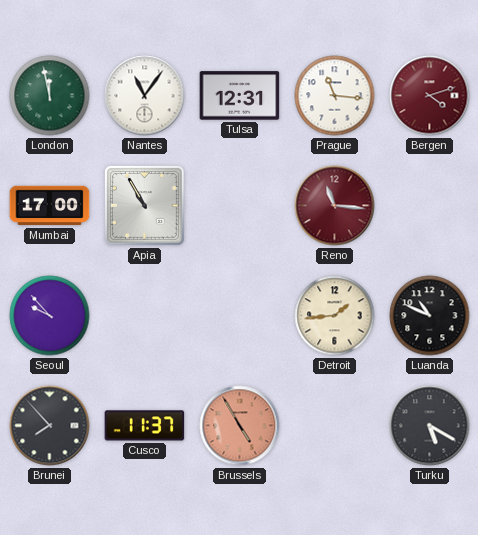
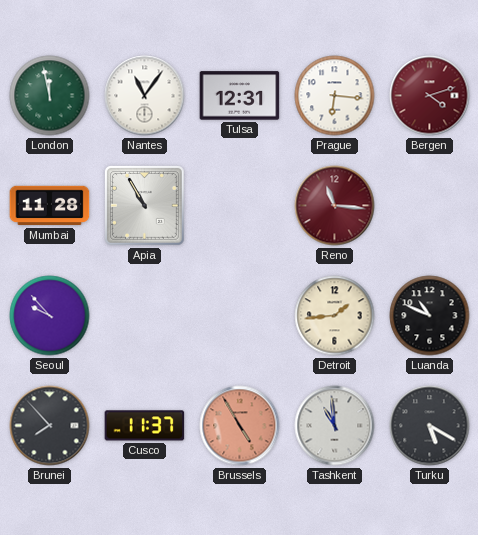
Prague: 11:16 -> 6:16 (335, 96)
Mumbai: 17:00 -> 11:28 (50, 206)
Tashkent: none -> 10:59 (335, 426)
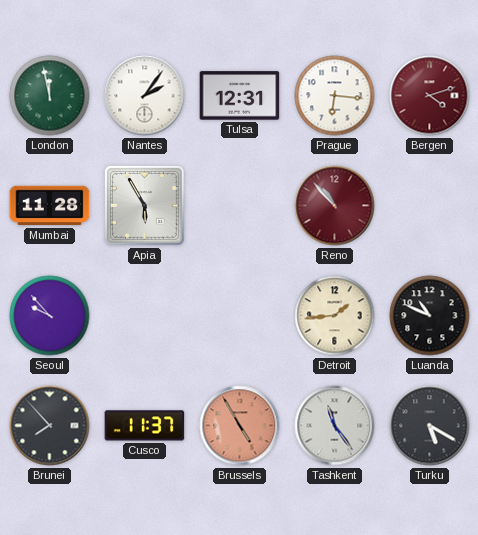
Nantes: 11:06 -> 2:06 (145, 96)
Apia: 10:55 -> 5:55 (144, 205)
Reno: 11:16 -> 10:53 (335, 206)
Tashkent: 10:59 -> 11:24 (335, 426)
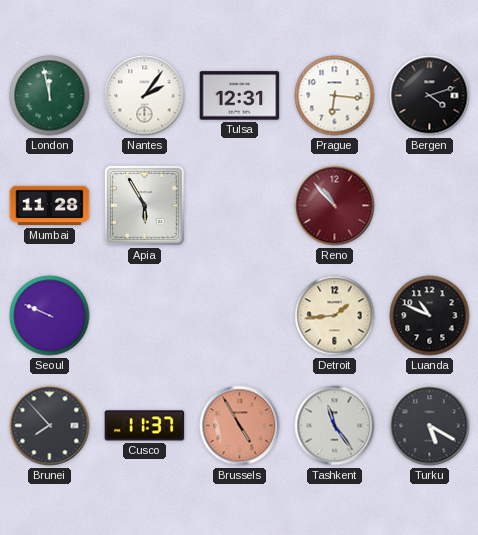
Bergen dial: burgundy -> black (430, 96)
Seoul: 9:53 -> 9:49 (50, 316)
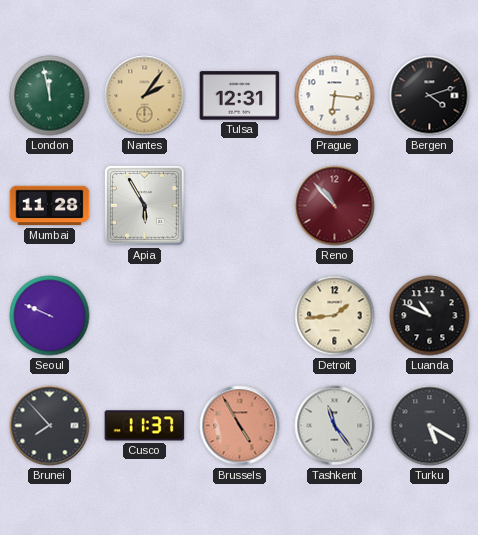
Nantes dial: white -> champagne (145, 96)
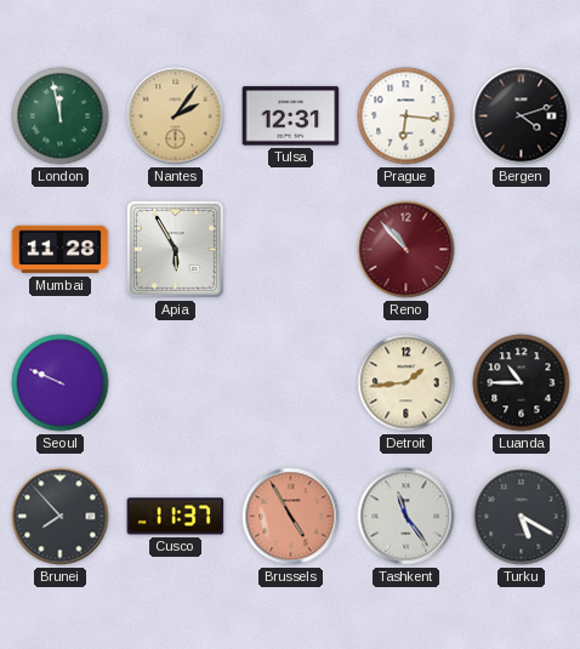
Luanda: 10:49 -> 10:45 (522, 383)
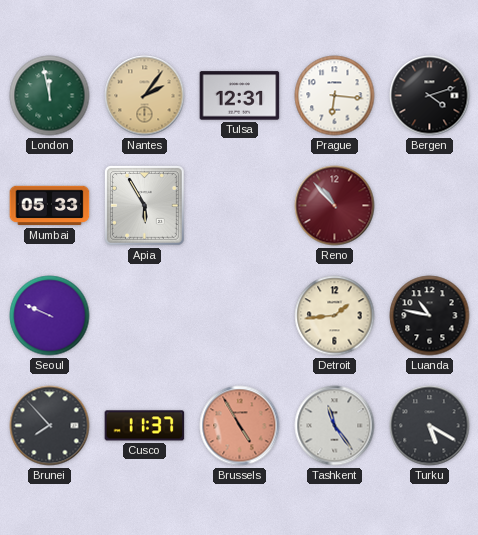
Mumbai: 11:28 -> 05:33 (50, 206)
Luanda: 10:45 -> 10:47 (430, 316)
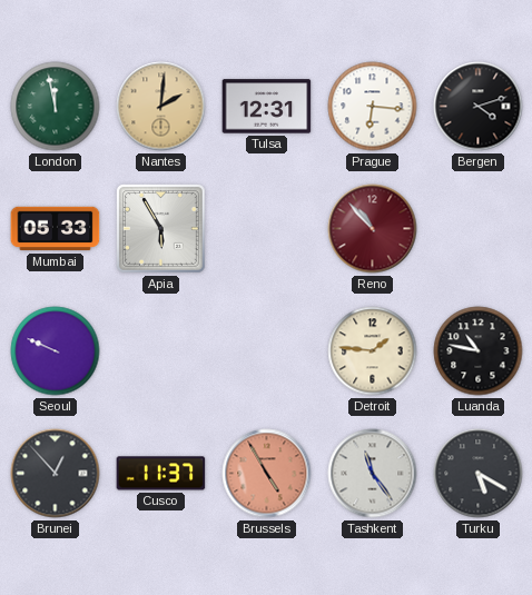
Nantes: 2:06 -> 2:01 (161, 107)
Detroit: 1:44 -> 1:46 (373, 351)
Brunei: 7:53 -> 12:53 (56, 474)
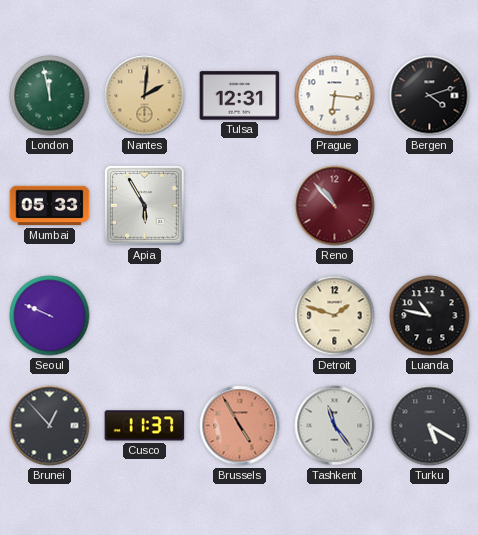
Detroit: 1:46 -> 1:48 (335, 316)
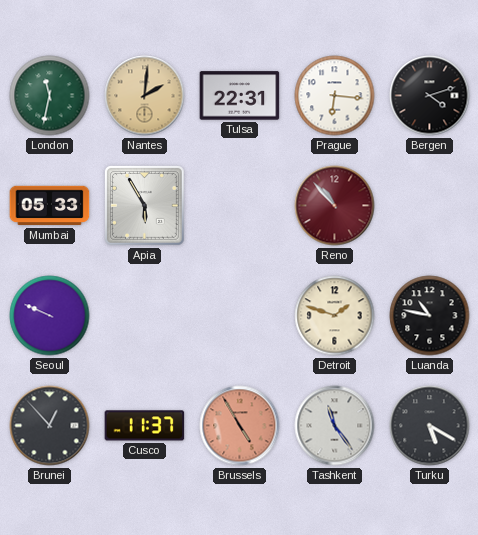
London: 11:58 -> 11:32 (50, 96)
Tulsa: 12:31 -> 22:31 (240, 96)
